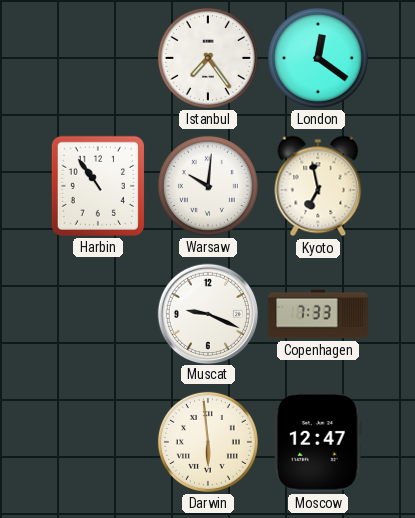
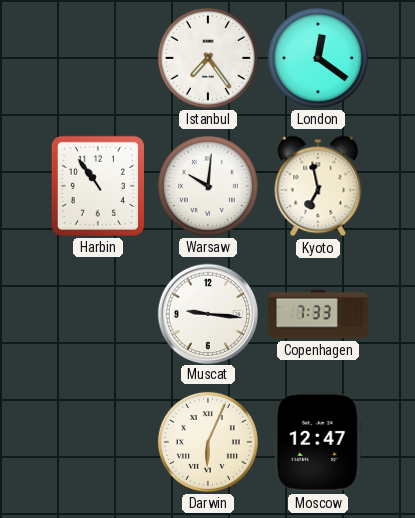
Muscat: 9:19 -> 9:16 (207, 313)
Darwin: 5:59 -> 6:04 (208, 442)
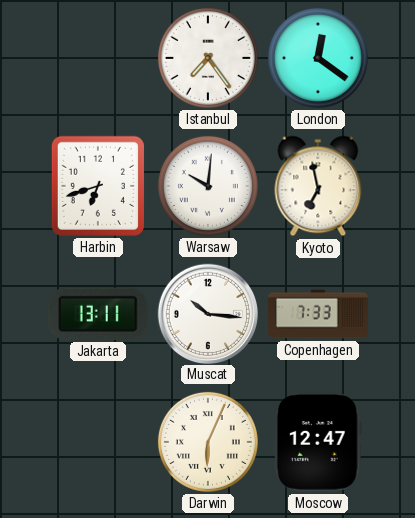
Harbin: 10:54 -> 6:42 (98, 186)
Jakarta: none -> 13:11 (98, 314)
Muscat: 9:16 -> 10:16 (207, 313)
